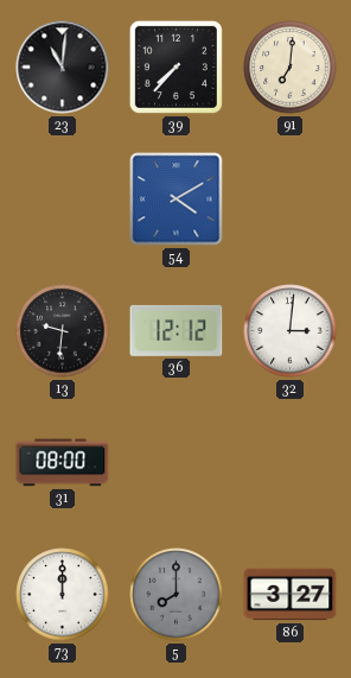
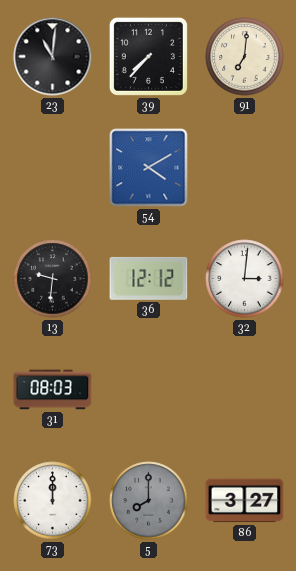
31: 08:00 -> 08:03 (53, 390)
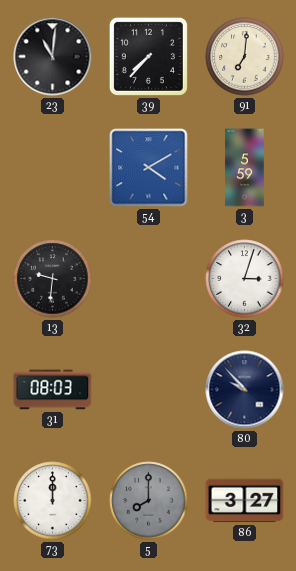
3: none -> 5:59 (245, 168)
36: 12:12 -> none (149, 278)
32: 3:01 -> 3:03 (245, 279)
80: none -> 9:53 (245, 390)
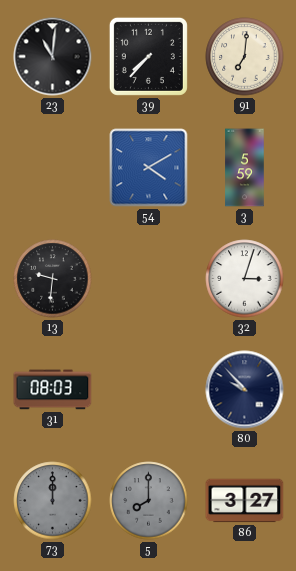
73 dial: white -> grey (53, 501)
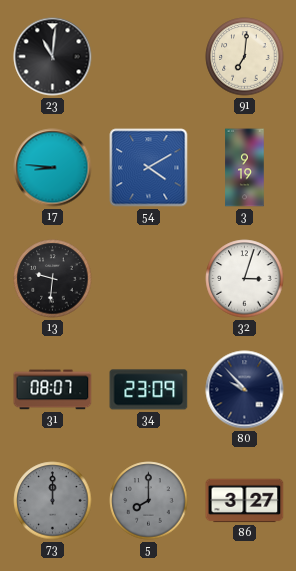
39: 7:37 -> none (148, 56)
17: none -> 8:46 (53, 168)
3: 5:59 -> 9:19 (245, 168)
31: 08:03 -> 08:07 (53, 390)
34: none -> 23:09 (149, 390)
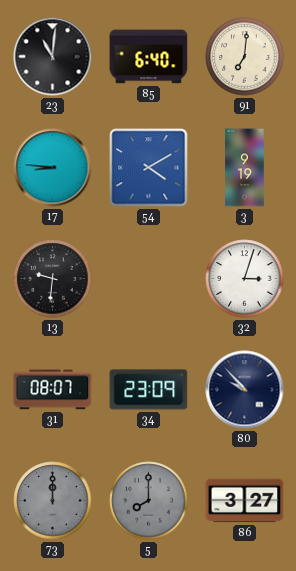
85: none -> 6:40 (149, 57)
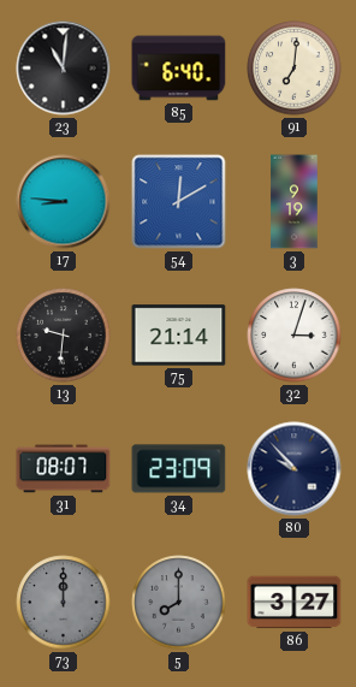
54: 4:10 -> 12:10 (179, 202)
75: none -> 21:14 (179, 336)
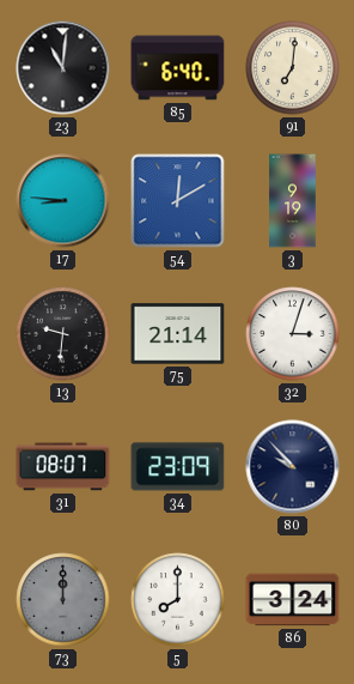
5 dial: grey -> white (178, 600)
86: 3:27 -> 3:24 (293, 600)
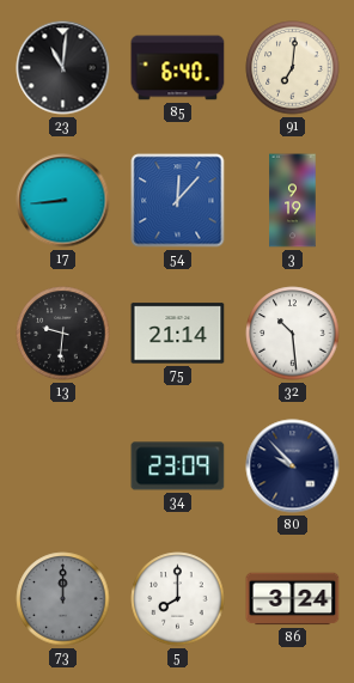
17: 8:46 -> 8:44 (63, 201)
54: 12:10 -> 12:07 (178, 201)
32: 3:03 -> 10:29 (293, 334)
31: 08:07 -> none (63, 467)
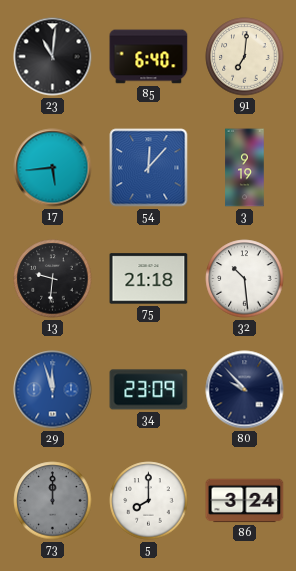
17: 8:44 -> 5:44 (53, 168)
75: 21:14 -> 21:18 (149, 279)
29: none -> 11:57 (53, 390)
